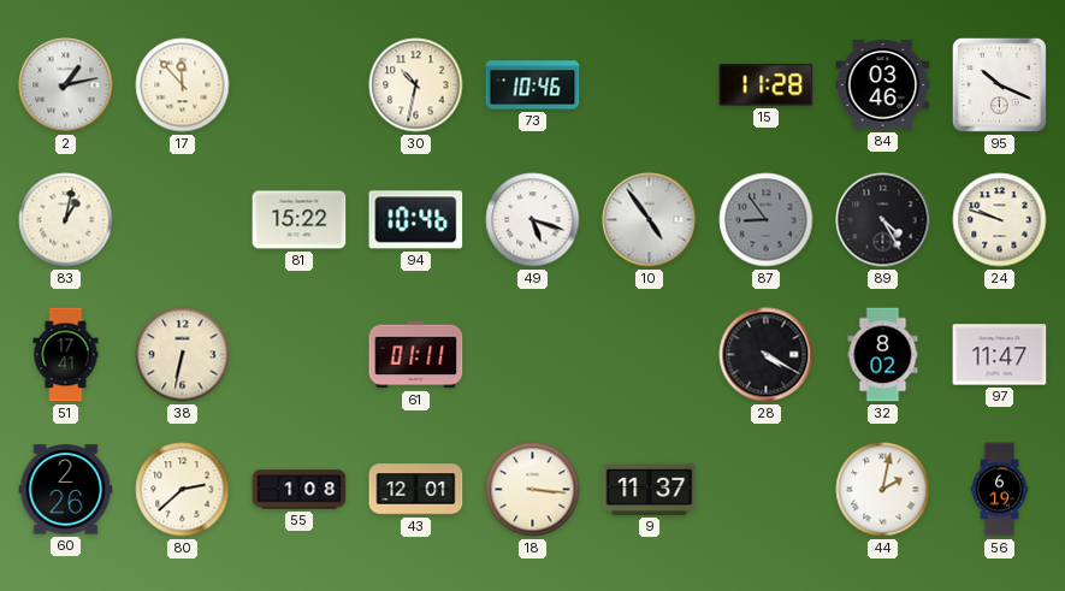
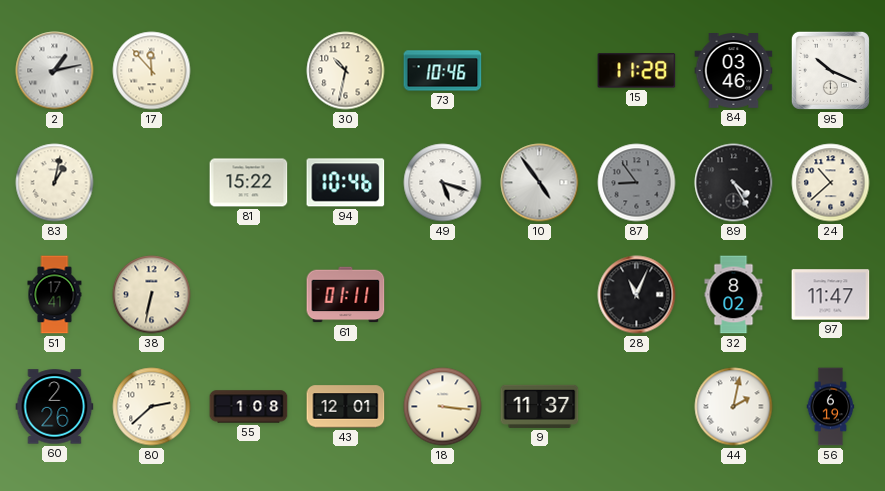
24: 9:48 -> 10:38 (831, 183)
28: 4:20 -> 11:04 (637, 295)
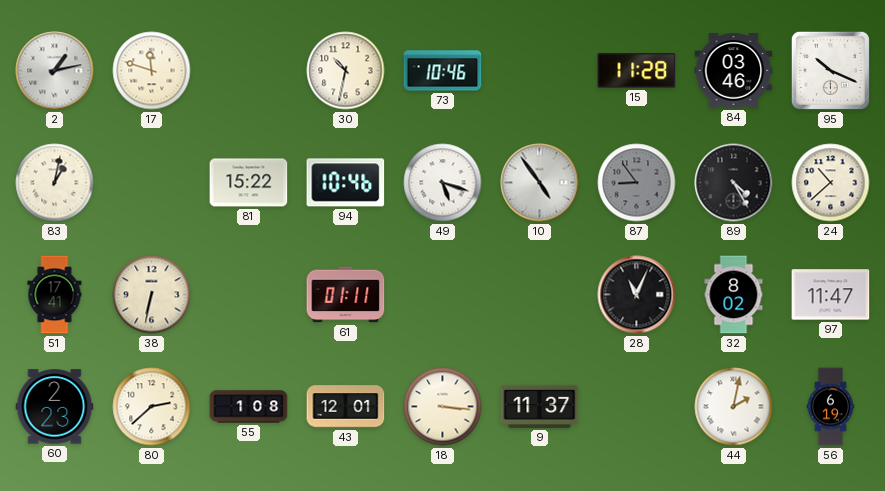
17: 11:53 -> 11:48 (152, 71)
60: 2:26 -> 2:23 (55, 407)
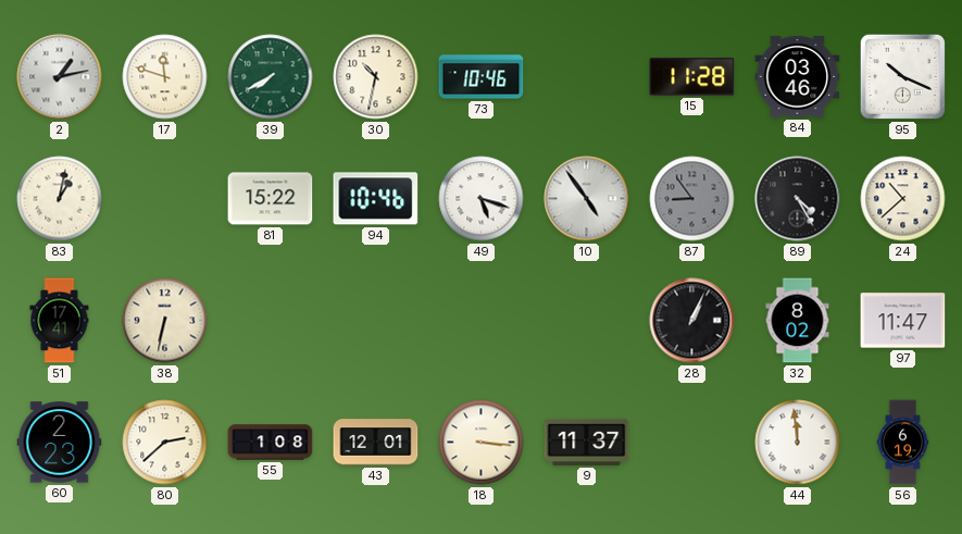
39: none -> 7:40 (271, 77)
61: 01:11 -> none (346, 295)
28: 11:04 -> 1:04 (692, 321)
44: 2:02 -> 11:59 (798, 443)
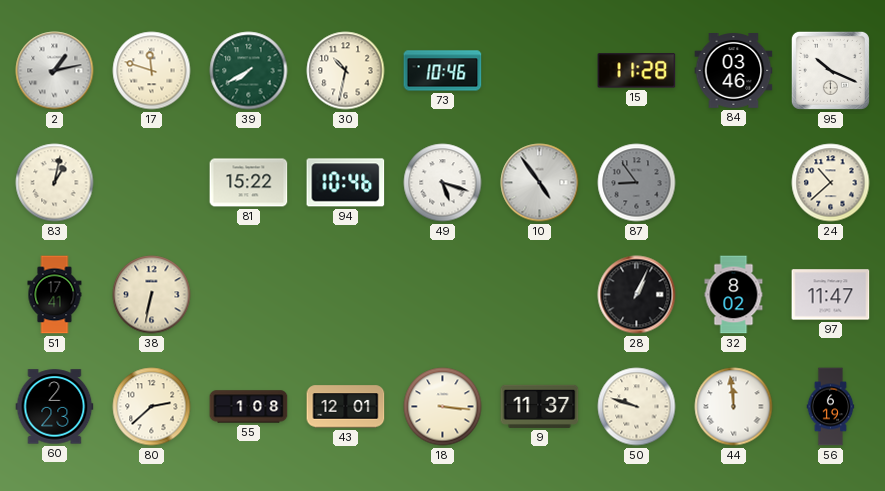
89: 4:25 -> none (798, 199)
50: none -> 9:48 (637, 407)
